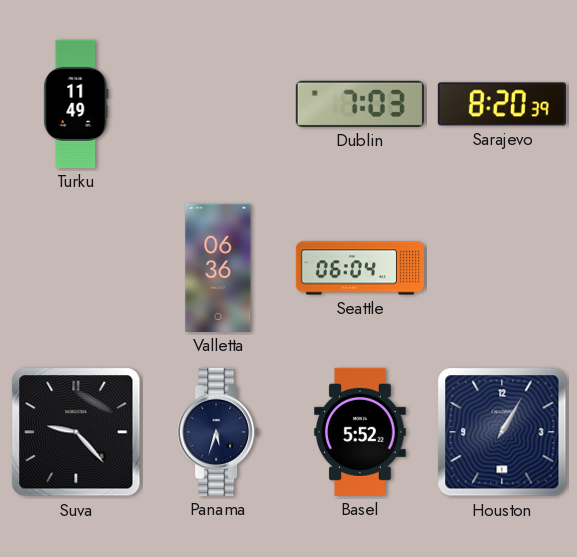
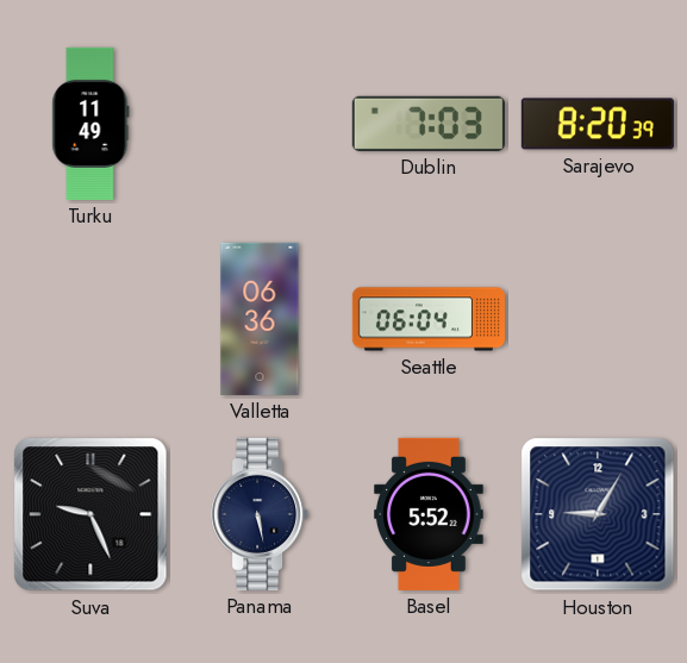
Suva: 9:23 -> 9:26 (90, 514)
Panama: 5:33 -> 5:28 (260, 514)
Houston: 1:05 -> 9:05 (598, 514)
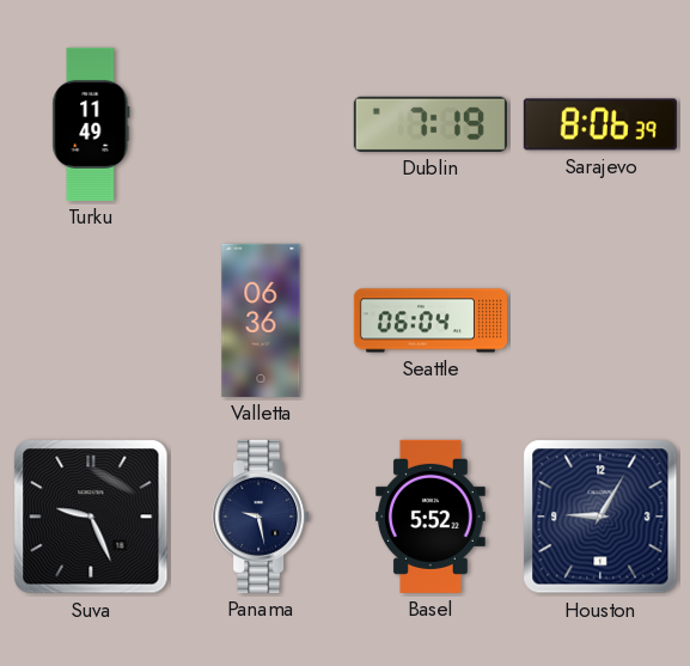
Dublin: 7:03 -> 7:19 (431, 124)
Sarajevo: 8:20 -> 8:06 (600, 124)
Panama: 5:28 -> 9:28 (261, 517)
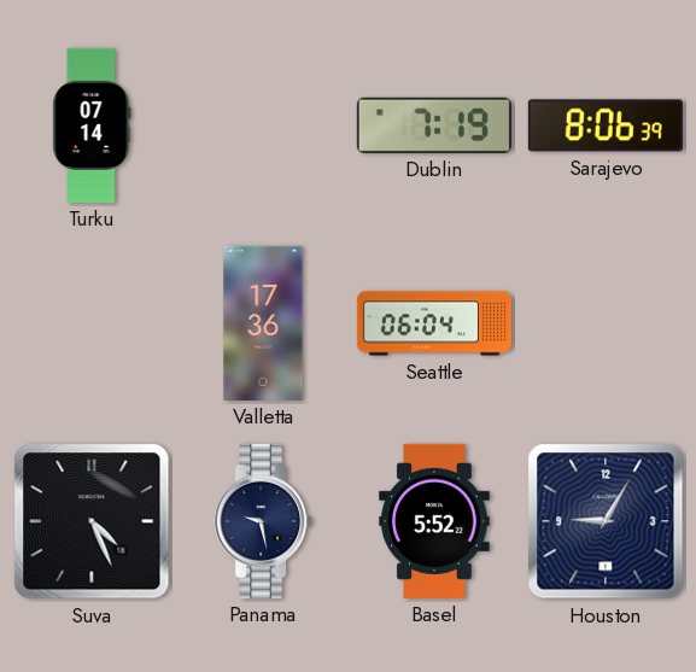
Turku: 11:49 -> 07:14 (92, 125)
Valletta: 06:36 -> 17:36 (263, 323)
Suva: 9:26 -> 4:26 (92, 521)
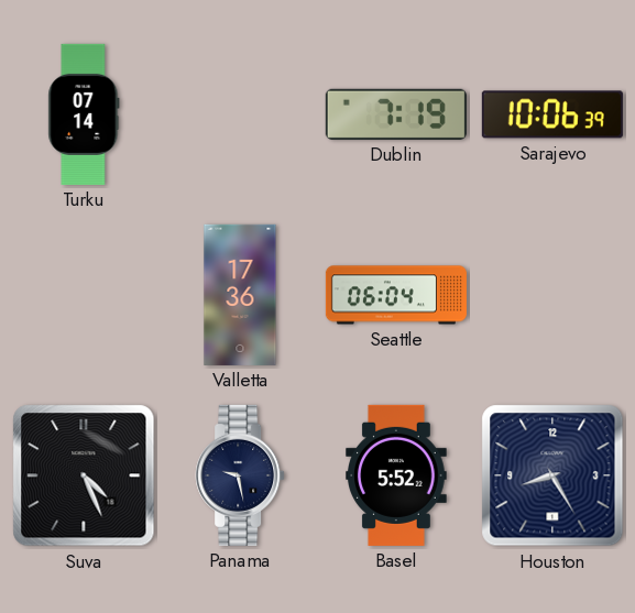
Sarajevo: 8:06 -> 10:06 (552, 114)
Houston: 9:05 -> 8:25 (552, 475)
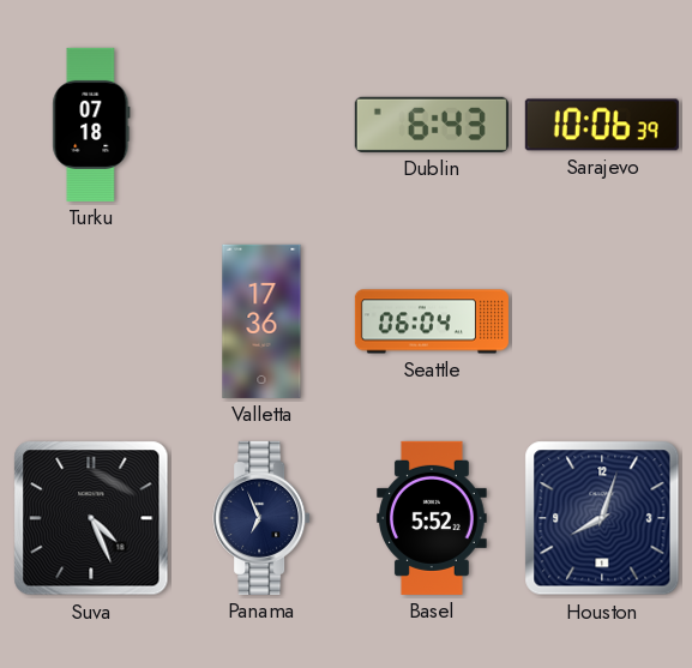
Turku: 07:14 -> 07:18 (91, 125)
Dublin: 7:19 -> 6:43 (432, 125)
Panama: 9:28 -> 6:56 (261, 518)
Houston: 8:25 -> 8:03 (602, 518)
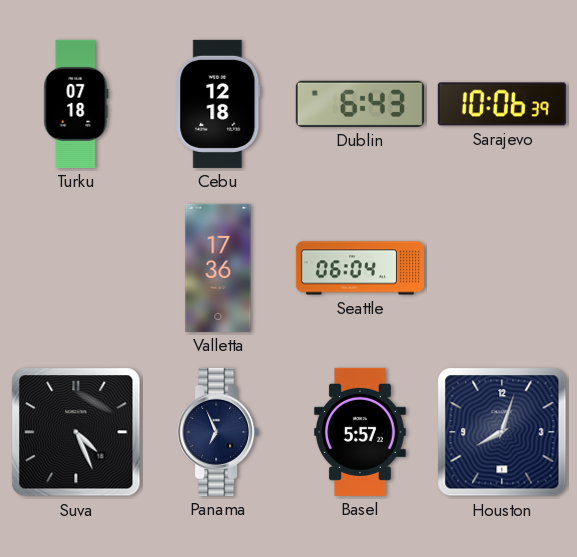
Cebu: none -> 12:18 (218, 104)
Basel: 5:52 -> 5:57 (360, 432)
